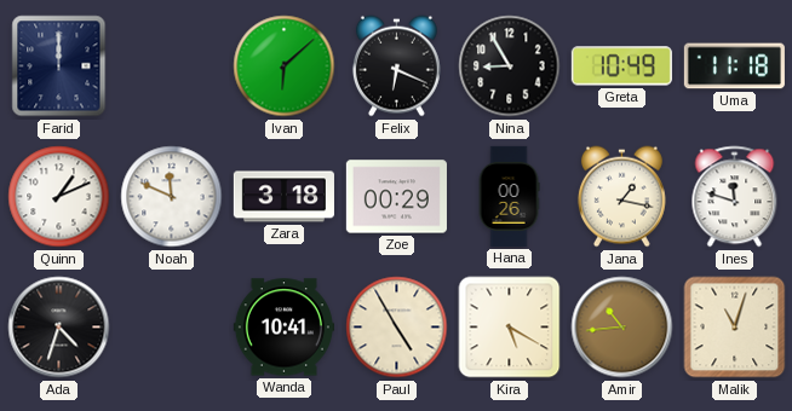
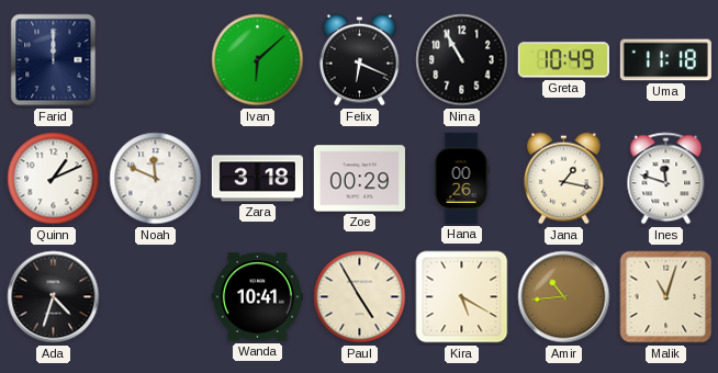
Nina: 8:55 -> 10:55 (462, 60)
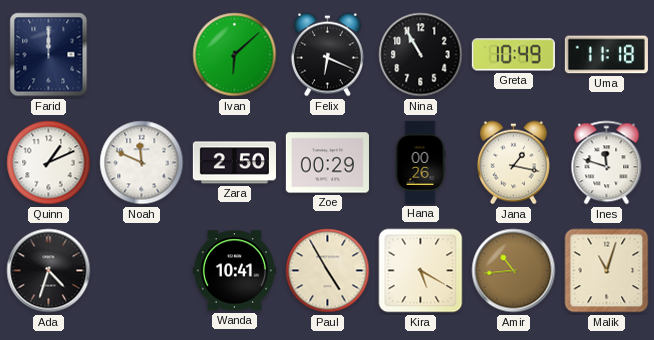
Zara: 3:18 -> 2:50 (234, 163)
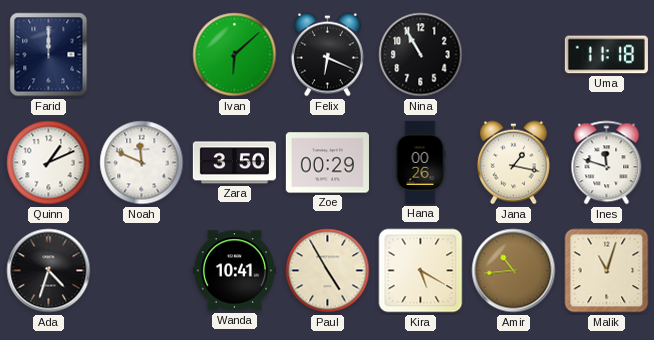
Greta: 10:49 -> none (513, 55)
Zara: 2:50 -> 3:50 (234, 163)
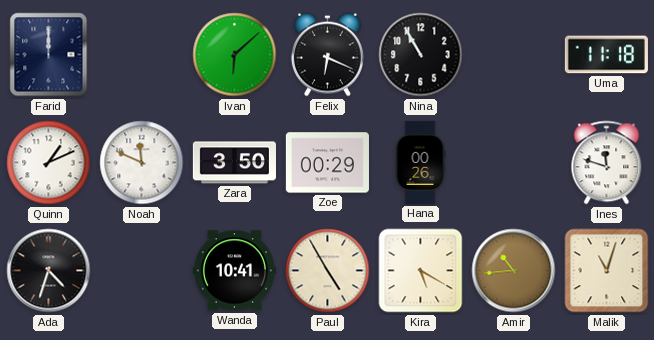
Jana: 1:17 -> none (513, 163)
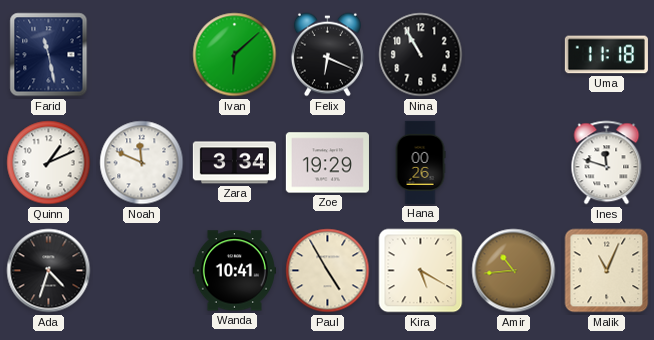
Farid: 12:00 -> 11:28 (49, 55)
Zara: 3:50 -> 3:34 (234, 163)
Zoe: 00:29 -> 19:29 (327, 163)
Malik: 11:03 -> 11:04 (607, 271)
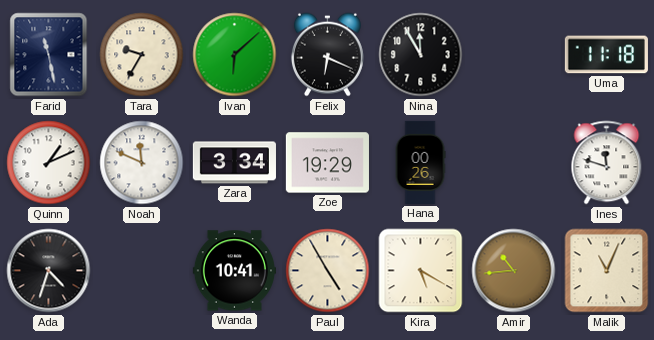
Tara: none -> 9:35 (142, 55)
Nina: 10:55 -> 11:55 (421, 55)
